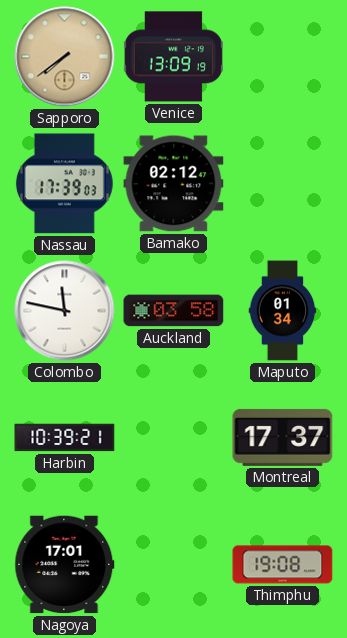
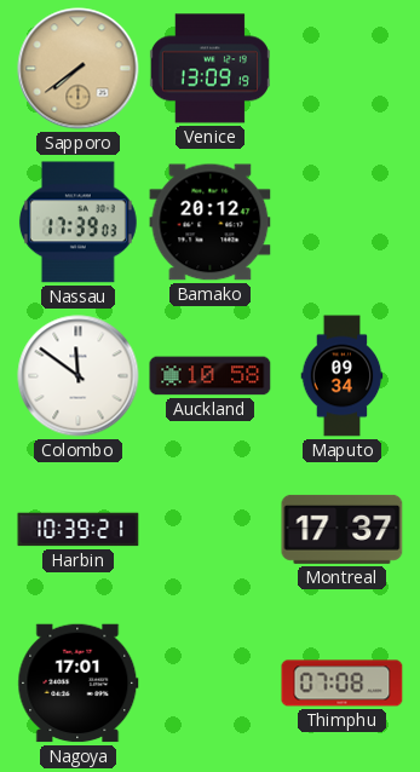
Bamako: 02:12 -> 20:12 (211, 223)
Colombo: 11:47 -> 11:51 (79, 376)
Auckland: 03:58 -> 10:58 (211, 376)
Maputo: 01:34 -> 09:34 (343, 376)
Thimphu: 19:08 -> 07:08 (343, 684)
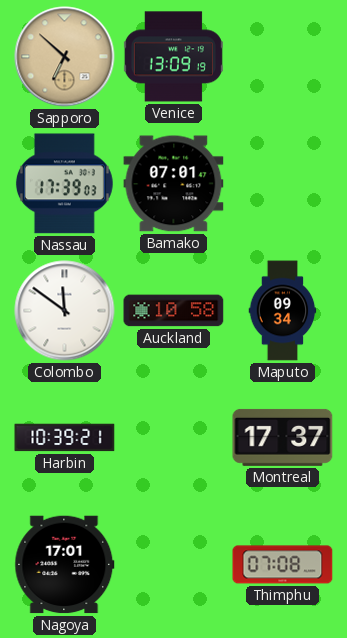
Sapporo: 7:39 -> 6:52 (65, 57)
Bamako: 20:12 -> 07:01 (174, 184)
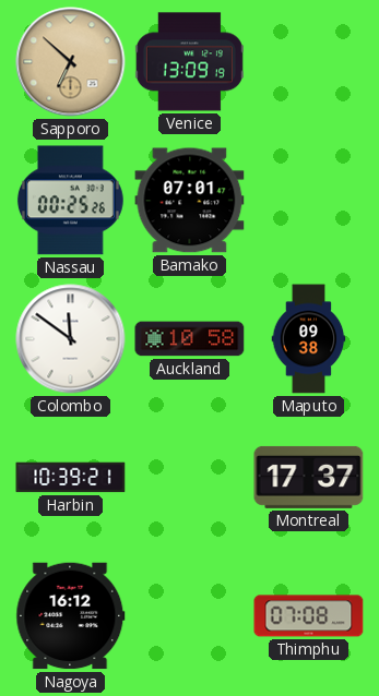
Nassau: 17:39 -> 00:25 (70, 201)
Maputo: 09:34 -> 09:38 (309, 339)
Nagoya: 17:01 -> 16:12 (71, 616)
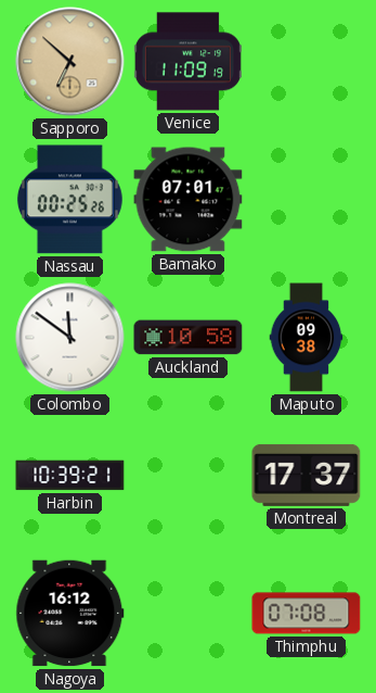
Venice: 13:09 -> 11:09 (187, 62)
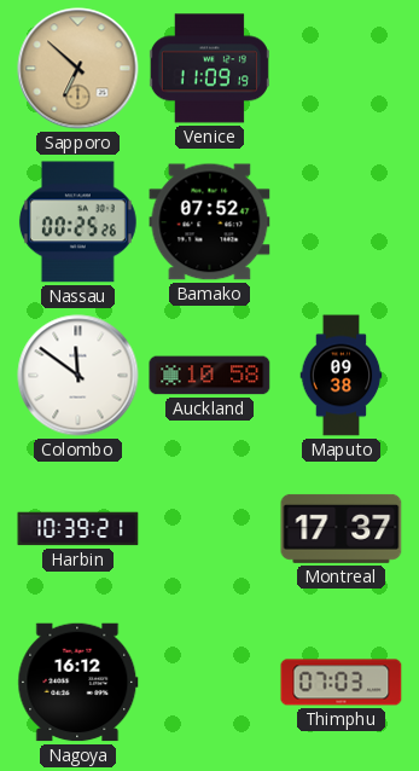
Bamako: 07:01 -> 07:52 (210, 222)
Thimphu: 07:08 -> 07:03 (342, 683)
